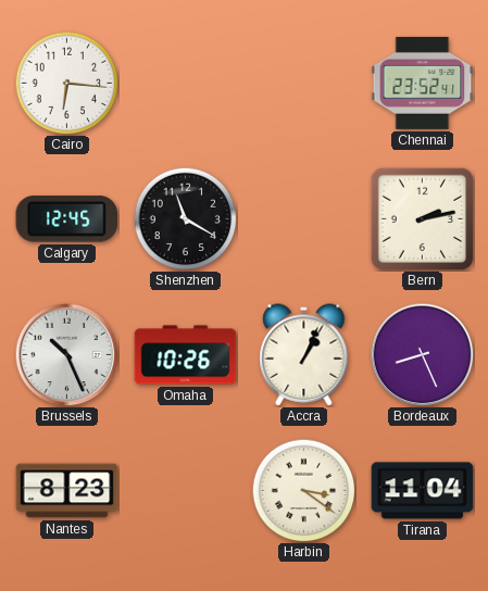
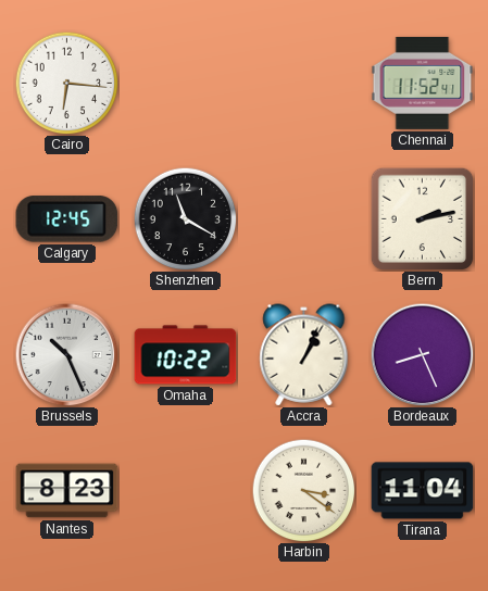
Chennai: 23:52 -> 11:52 (423, 83)
Omaha: 10:26 -> 10:22 (186, 355)
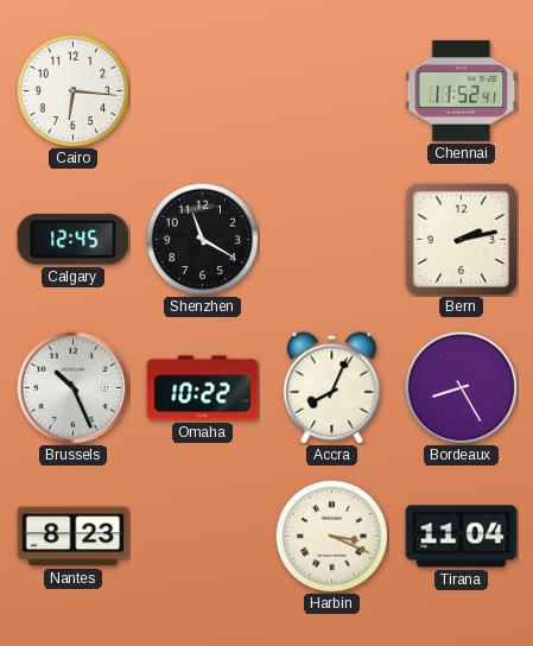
Accra: 1:04 -> 8:04 (332, 388)
Bordeaux: 8:26 -> 8:25 (461, 387)
Harbin: 3:21 -> 3:19 (331, 536)
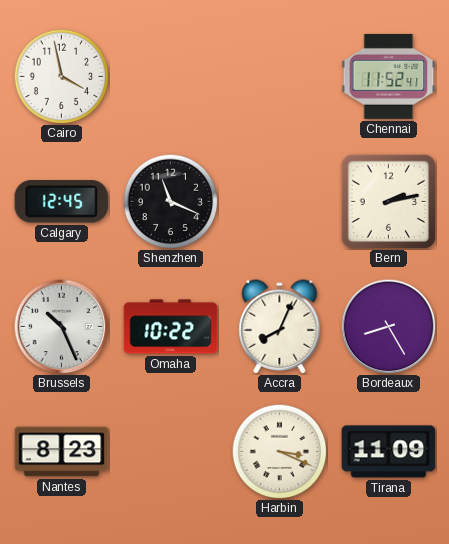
Cairo: 6:16 -> 3:58 (61, 76)
Shenzhen: 11:20 -> 11:19 (170, 201)
Tirana: 11:04 -> 11:09 (389, 452)
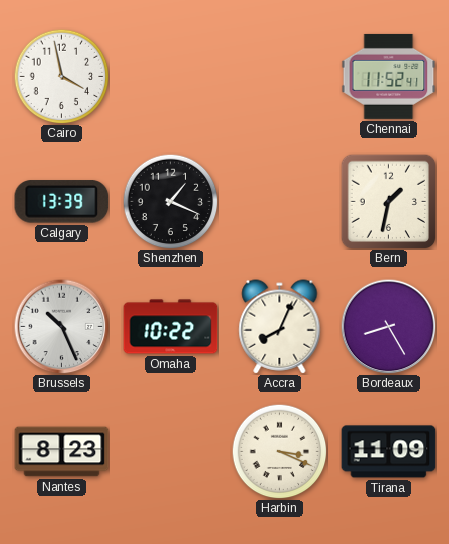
Calgary: 12:45 -> 13:39 (62, 202)
Shenzhen: 11:19 -> 1:19 (170, 201)
Bern: 2:13 -> 1:32 (388, 201)
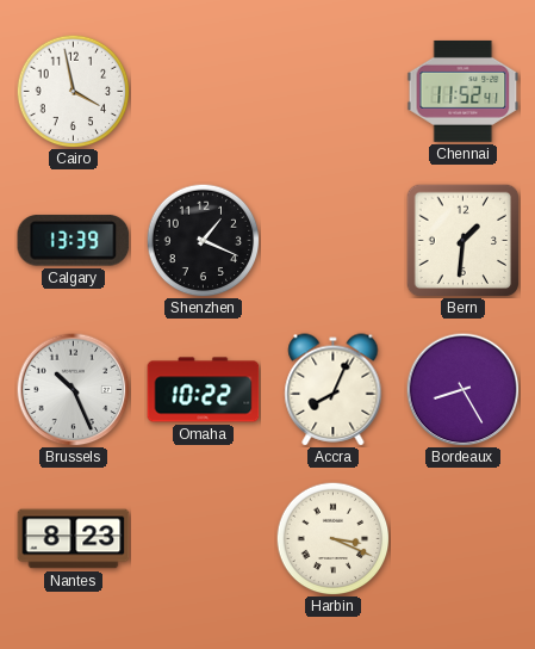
Bern: 1:32 -> 1:31 (462, 240)
Tirana: 11:09 -> none (389, 452)
